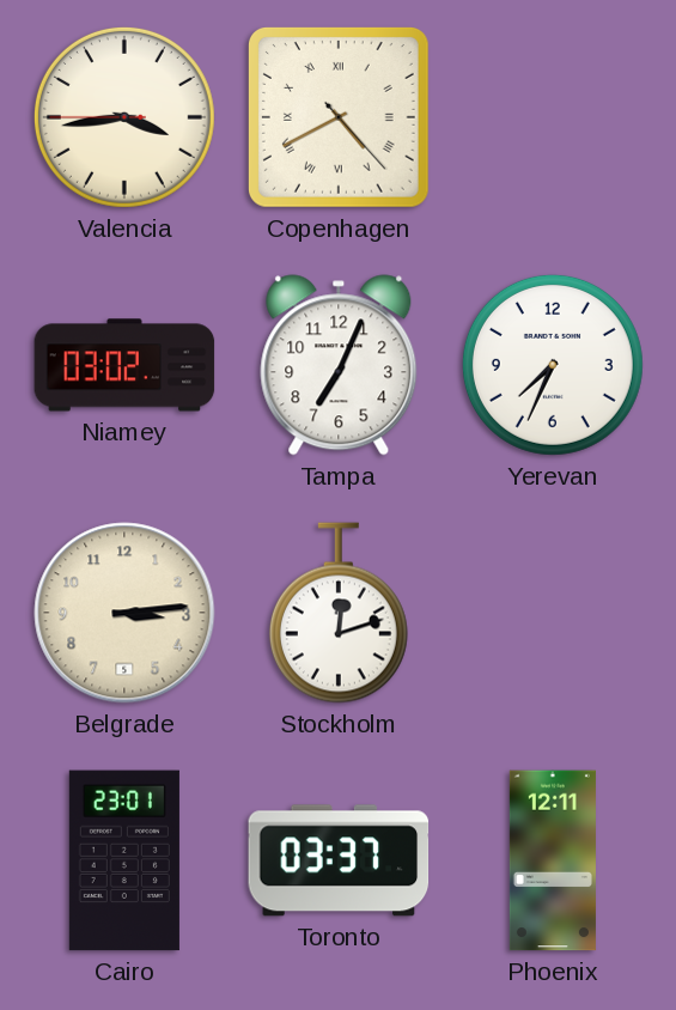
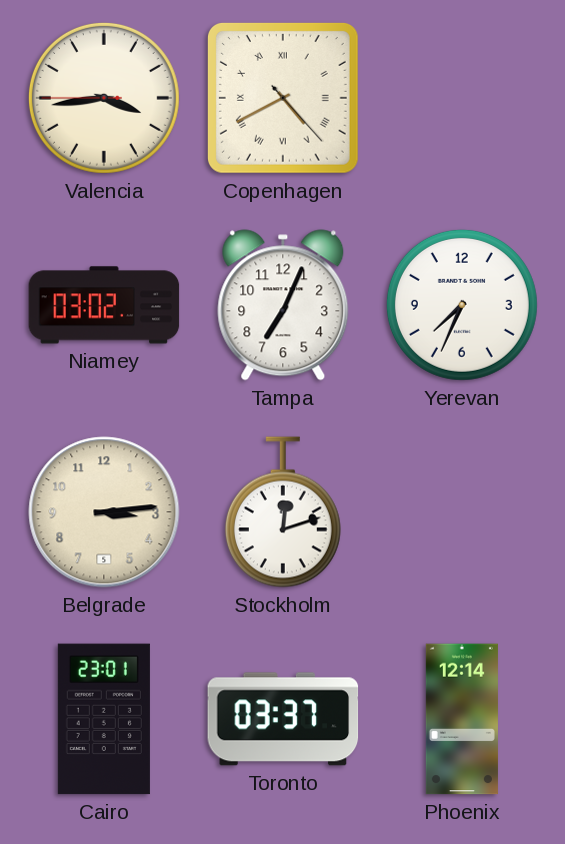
Phoenix: 12:11 -> 12:14 (462, 719)
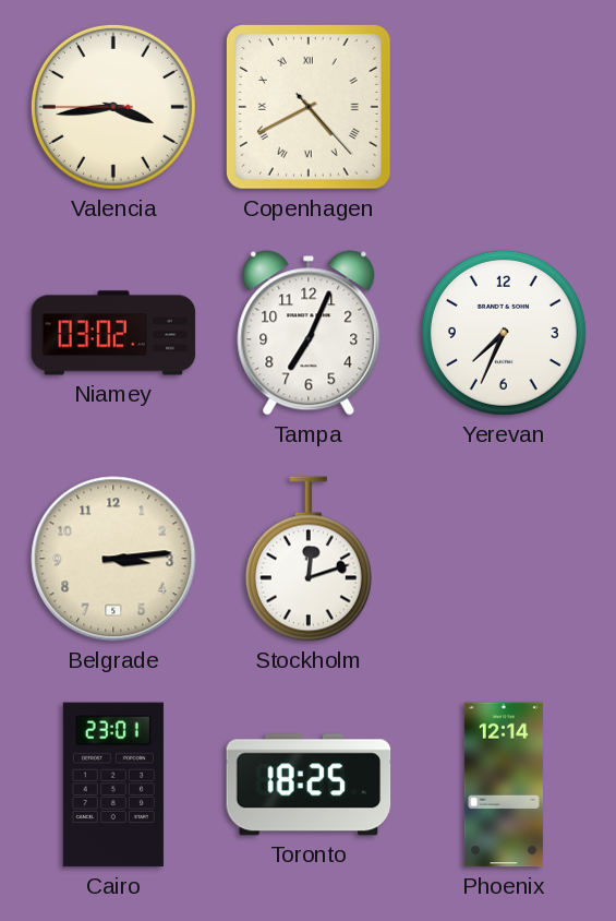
Toronto: 03:37 -> 18:25 (309, 785)
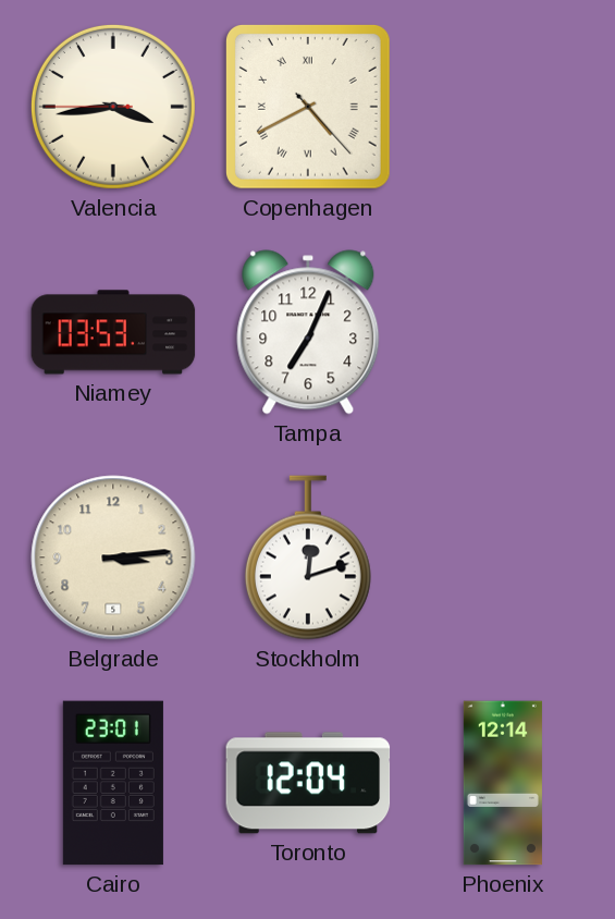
Niamey: 03:02 -> 03:53 (113, 332)
Yerevan: 7:34 -> none (504, 333)
Toronto: 18:25 -> 12:04 (308, 783)
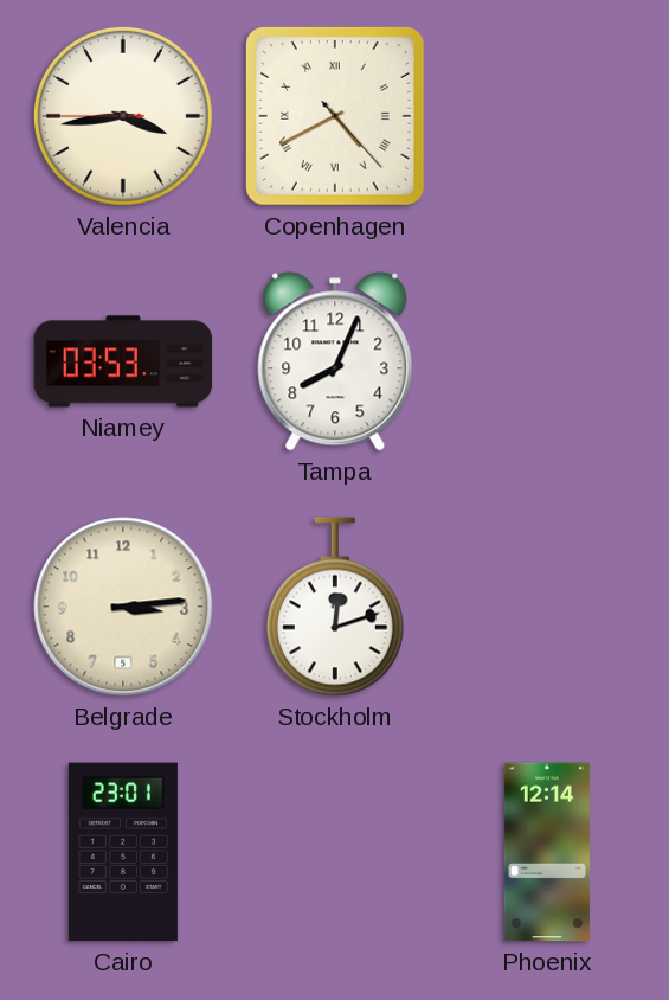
Tampa: 7:04 -> 8:04 (335, 361)
Toronto: 12:04 -> none (308, 783)
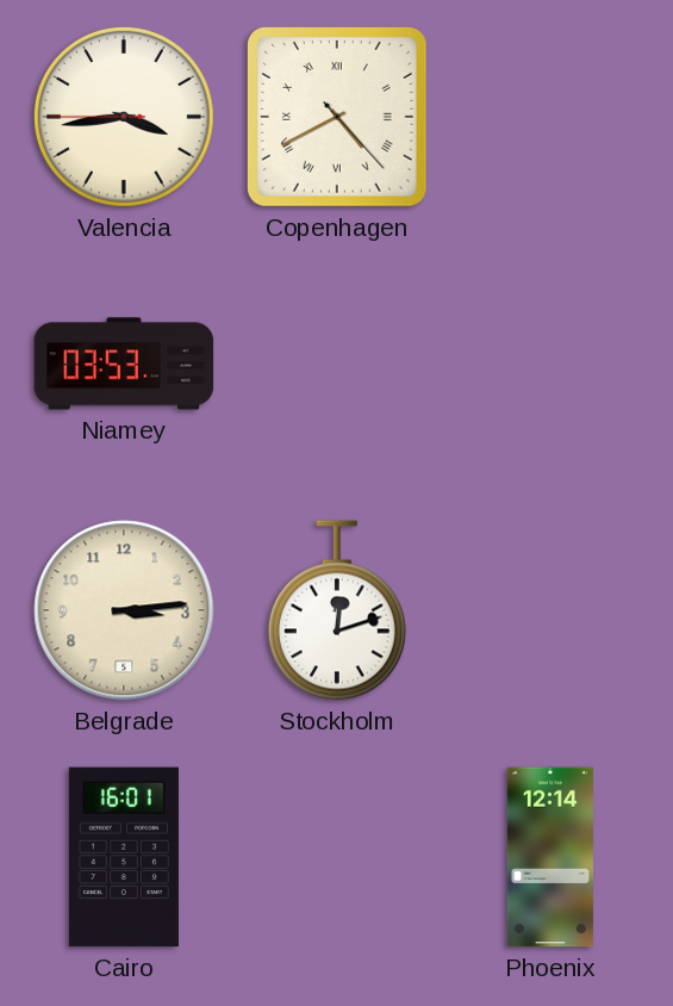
Tampa: 8:04 -> none (335, 361)
Cairo: 23:01 -> 16:01 (124, 857)
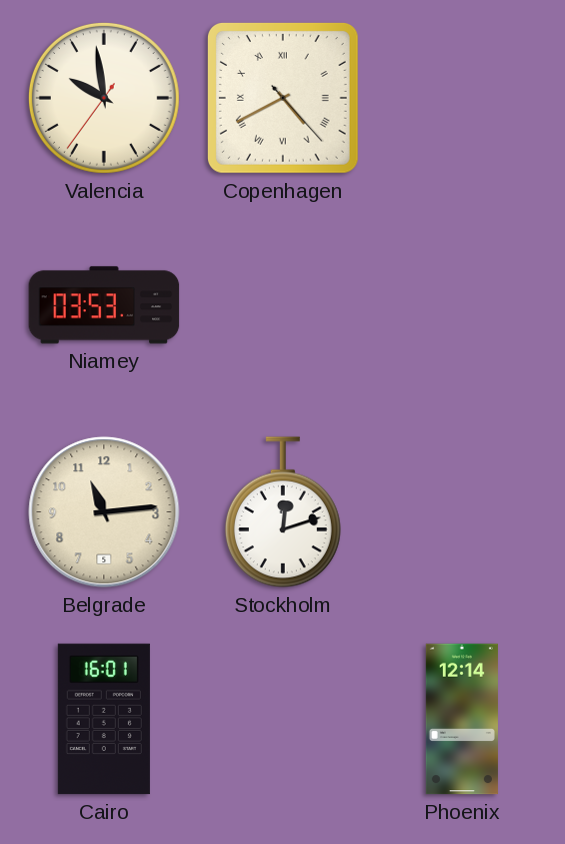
Valencia: 3:43 -> 9:58 (104, 98)
Belgrade: 3:14 -> 11:14 (104, 512)
